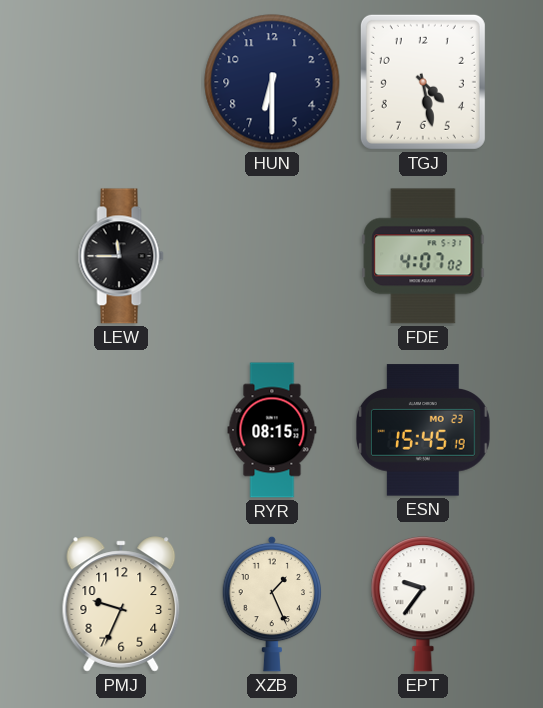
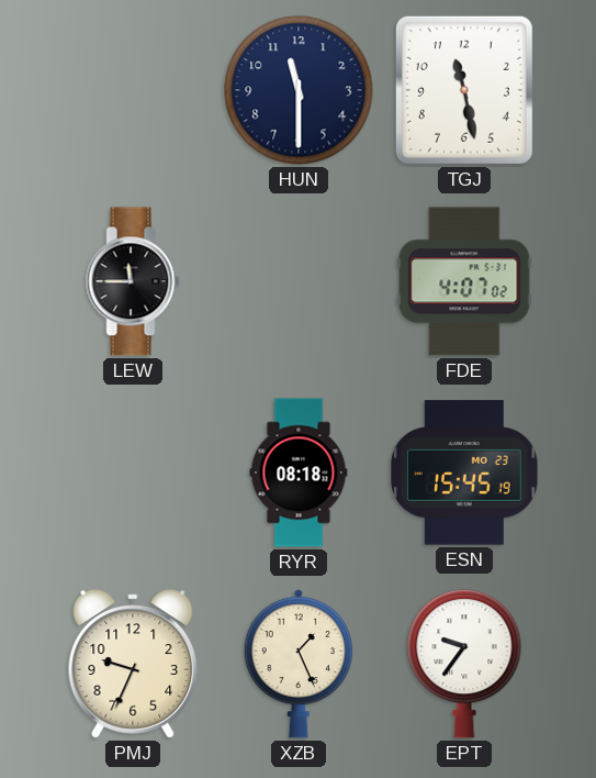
HUN: 6:30 -> 11:30 (299, 90)
TGJ: 4:28 -> 11:28 (464, 90)
RYR: 08:15 -> 08:18 (299, 473)
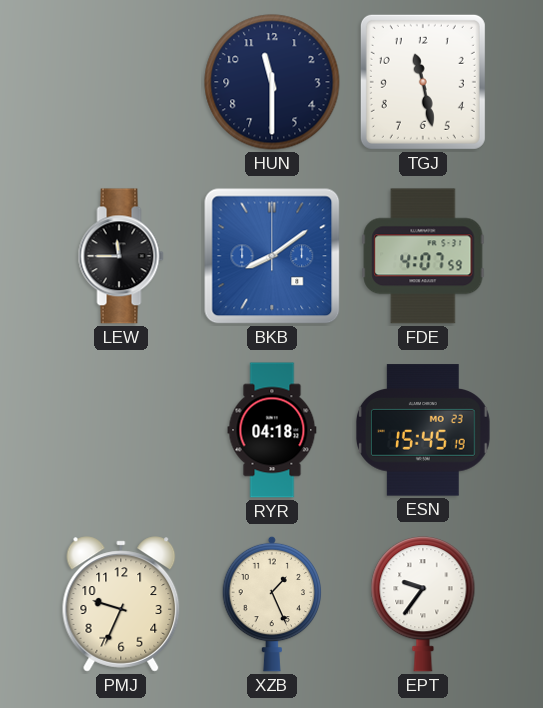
BKB: none -> 8:09 (272, 256)
FDE: 4:07:02 -> 4:07:59 (423, 256)
RYR: 08:18 -> 04:18 (272, 430)
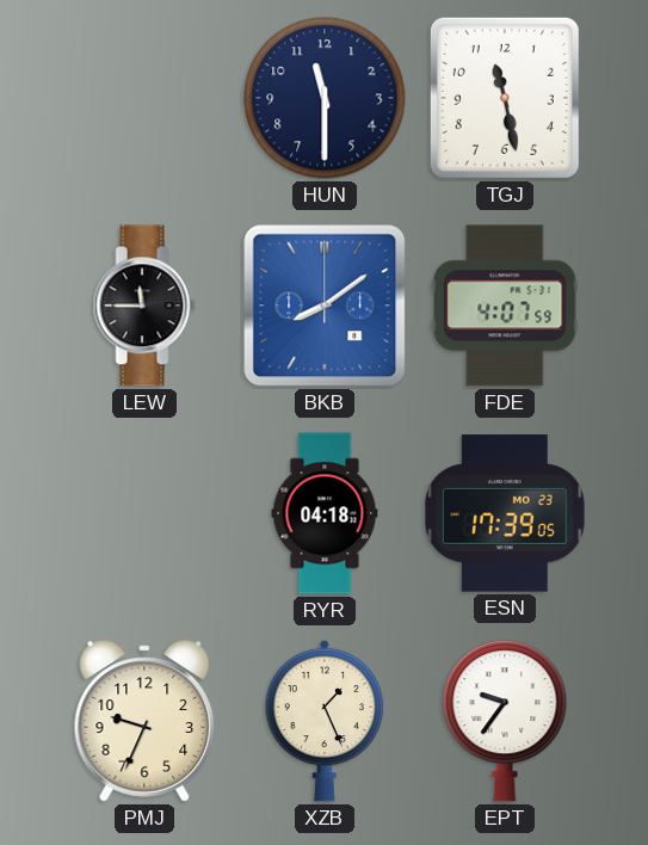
ESN: 15:45 -> 17:39 (505, 513)
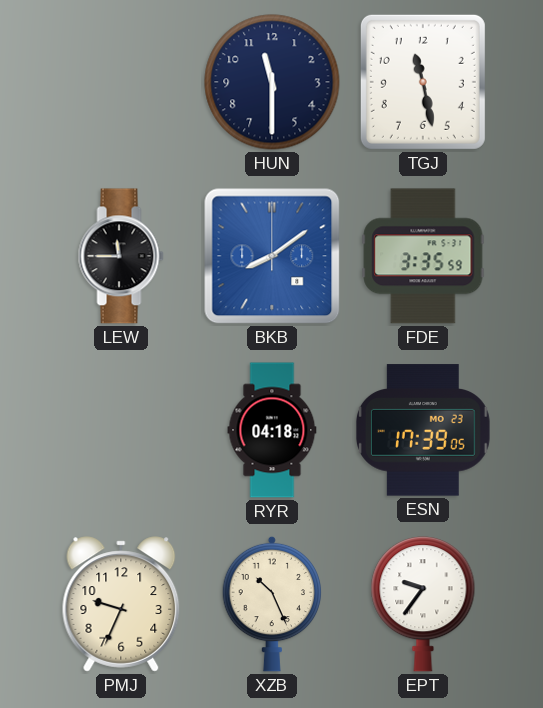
FDE: 4:07 -> 3:35 (423, 256)
XZB: 1:26 -> 10:26 (272, 604)
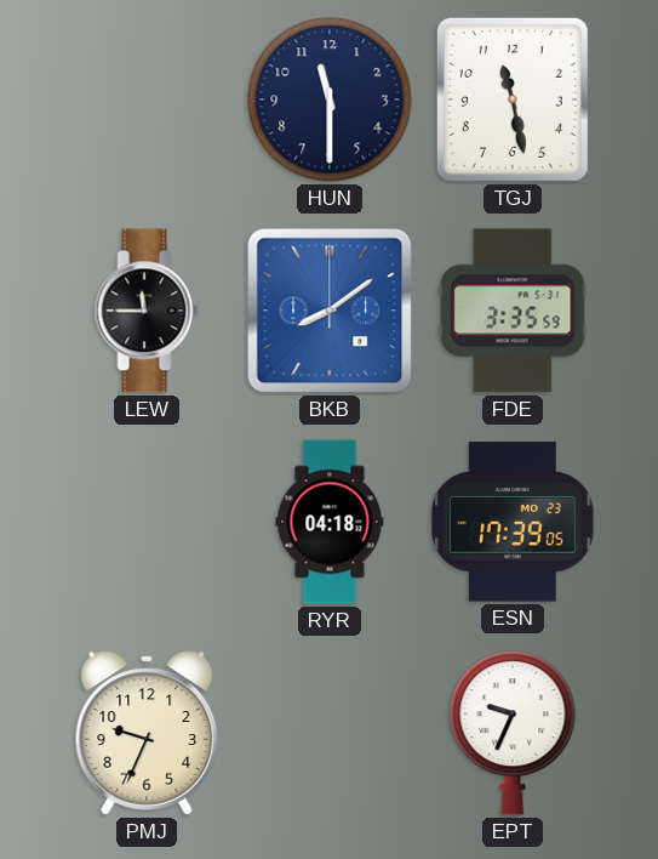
XZB: 10:26 -> none (272, 604)
EPT: 9:36 -> 9:34 (513, 733)
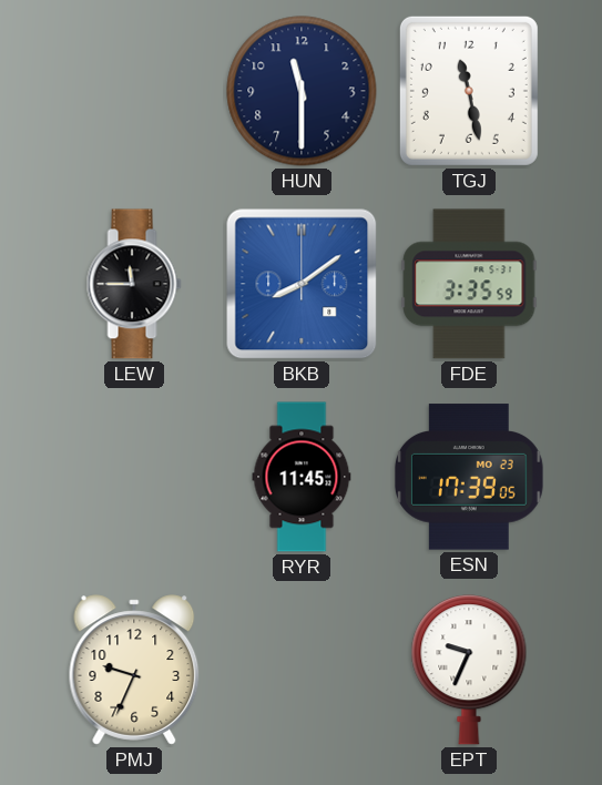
RYR: 04:18 -> 11:45 (302, 477)
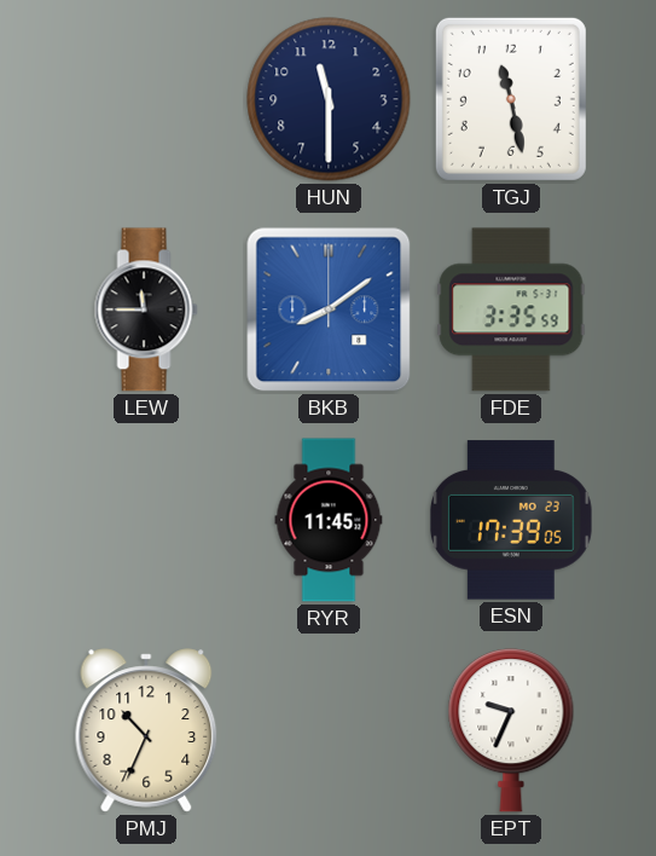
PMJ: 9:34 -> 10:34 (146, 730)
